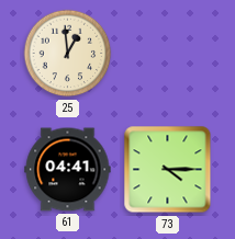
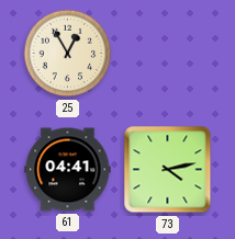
25: 12:59 -> 12:55 (68, 54)
73: 4:15 -> 4:13 (168, 170)
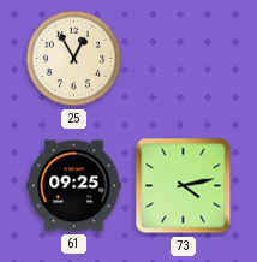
61: 04:41 -> 09:25 (74, 186)
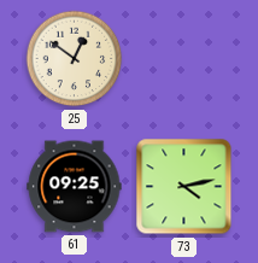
25: 12:55 -> 12:51 (75, 59)
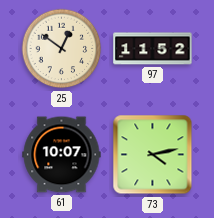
97: none -> 11:52 (153, 49)
61: 09:25 -> 10:07 (62, 155)
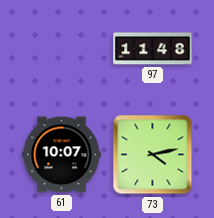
25: 12:51 -> none (62, 49)
97: 11:52 -> 11:48 (153, 49)
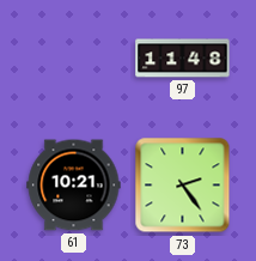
61: 10:07 -> 10:21 (74, 186)
73: 4:13 -> 2:24 (183, 186)
